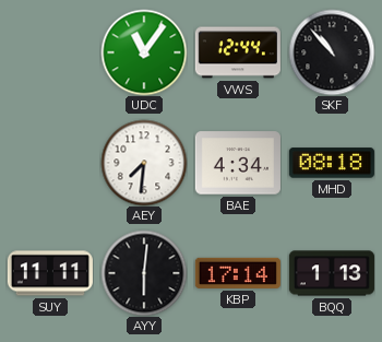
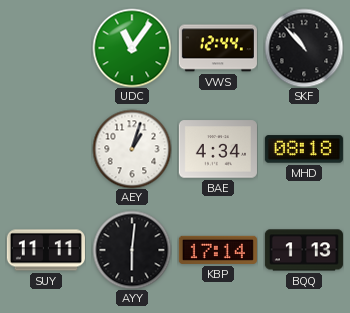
AEY: 7:31 -> 1:03 (132, 149)
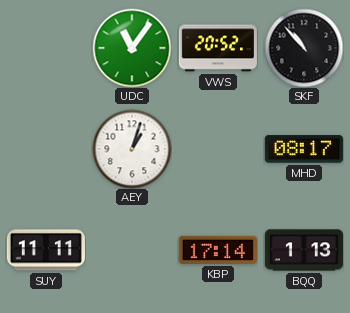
VWS: 12:44 -> 20:52 (218, 48)
BAE: 4:34 -> none (218, 149)
MHD: 08:18 -> 08:17 (304, 149)
AYY: 6:01 -> none (132, 250)
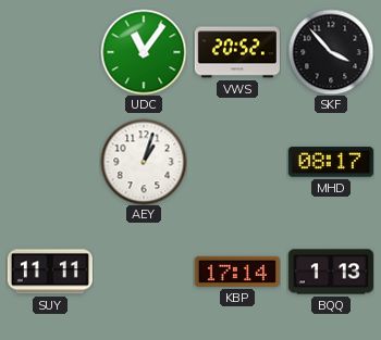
SKF: 10:53 -> 3:53 (331, 52)
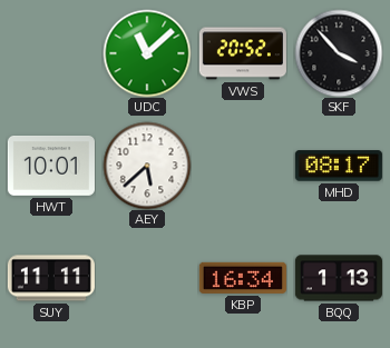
UDC: 11:06 -> 11:08 (147, 53)
HWT: none -> 10:01 (51, 167)
AEY: 1:03 -> 5:38 (147, 166)
KBP: 17:14 -> 16:34 (243, 278)
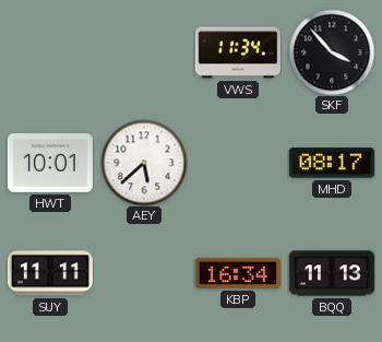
UDC: 11:08 -> none (147, 53)
VWS: 20:52 -> 11:34 (238, 52)
BQQ: 1:13 -> 11:13 (332, 273)
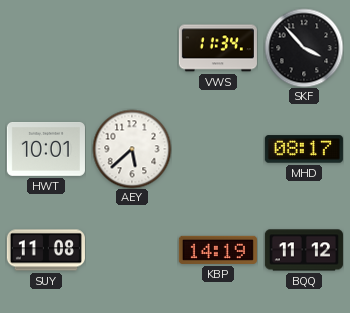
SUY: 11:11 -> 11:08 (46, 250)
KBP: 16:34 -> 14:19 (218, 250)
BQQ: 11:13 -> 11:12 (304, 250)
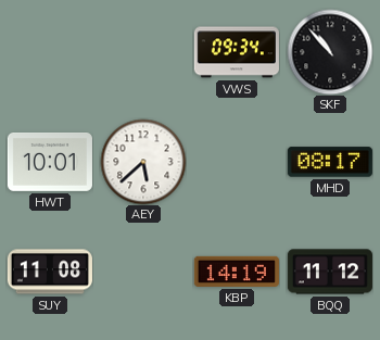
VWS: 11:34 -> 09:34 (237, 52)
SKF: 3:53 -> 10:53 (330, 52)
